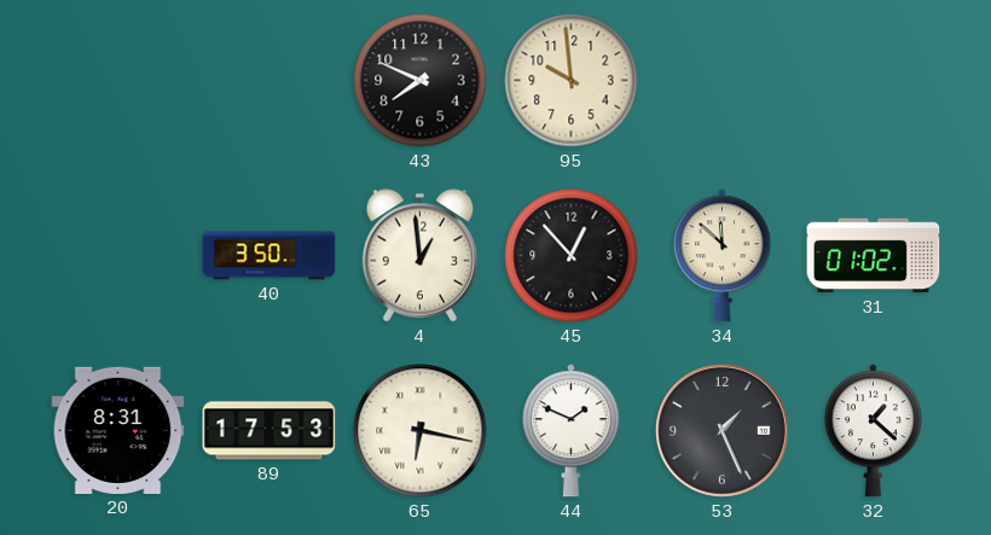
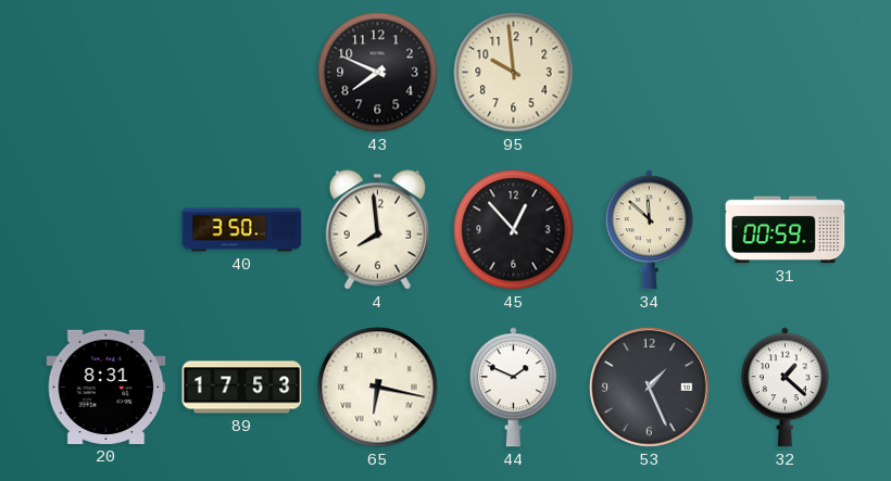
4: 12:59 -> 7:59 (378, 230)
31: 01:02 -> 00:59 (786, 230)
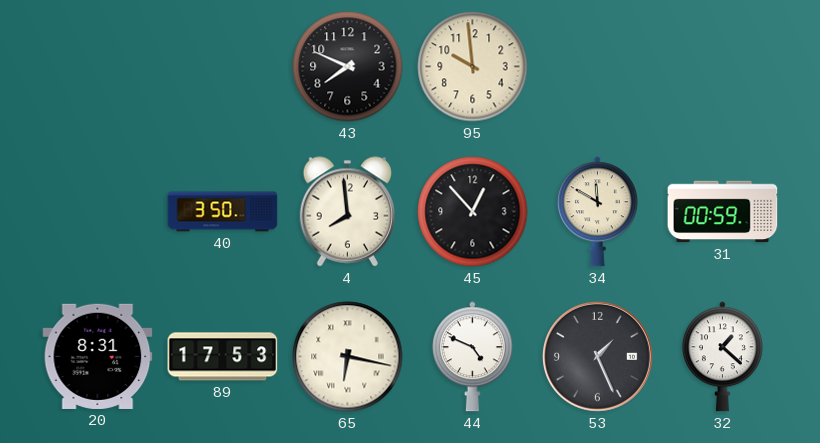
34: 11:52 -> 11:50 (597, 212)
44: 1:49 -> 4:49 (472, 357)
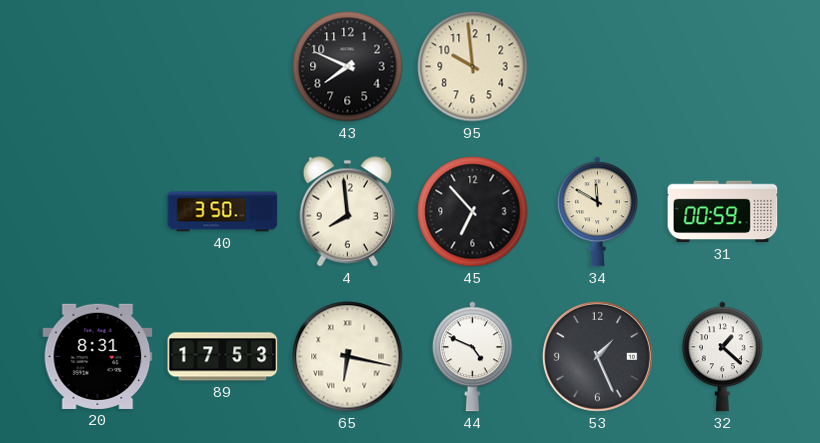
45: 12:53 -> 6:53 (473, 212)
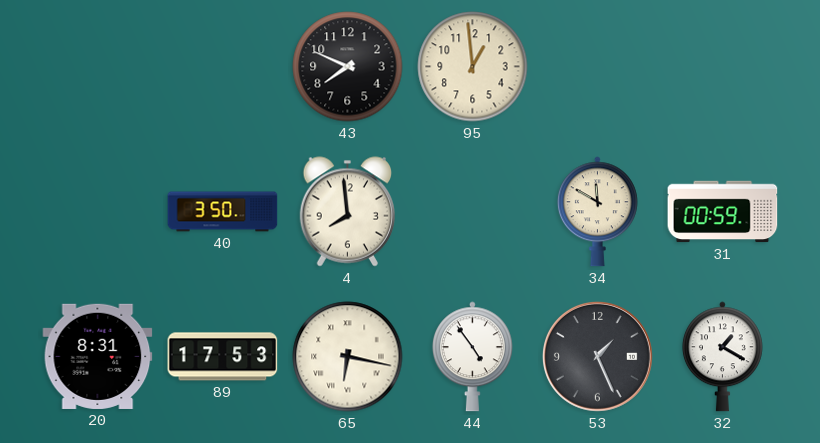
95: 9:59 -> 12:59 (473, 67)
45: 6:53 -> none (473, 212)
44: 4:49 -> 4:54 (472, 357)
32: 1:22 -> 1:20 (722, 357)
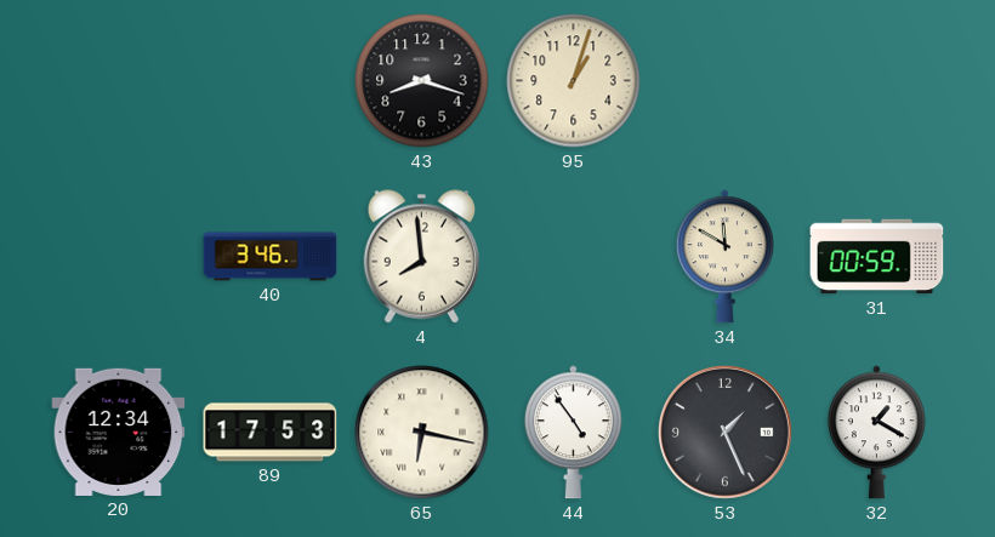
43: 7:49 -> 8:18 (422, 81)
95: 12:59 -> 1:03 (574, 81)
40: 3:50 -> 3:46 (271, 257)
20: 8:31 -> 12:34 (119, 432)
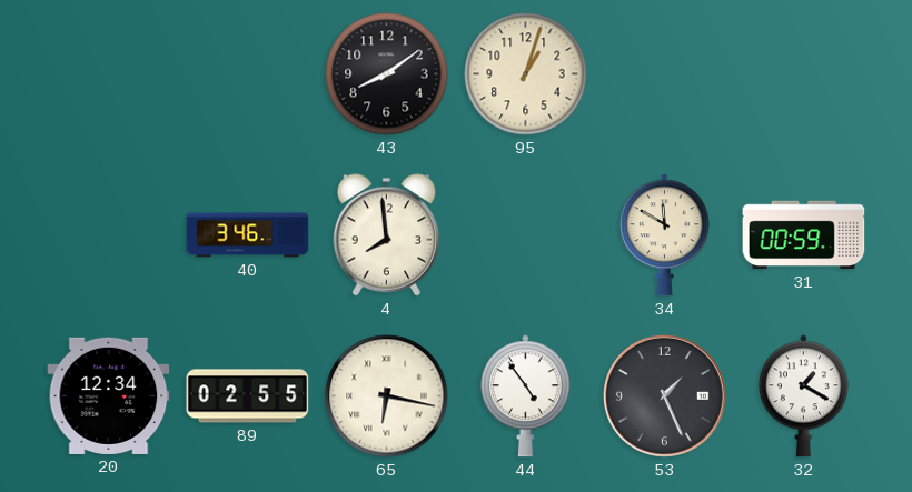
43: 8:18 -> 8:09 (387, 74)
89: 17:53 -> 02:55 (248, 396)
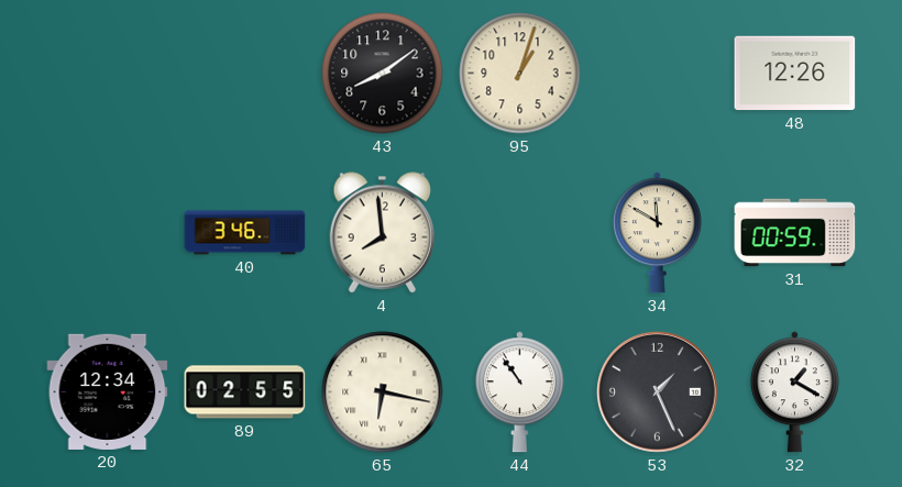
48: none -> 12:26 (795, 74)
44: 4:54 -> 10:54 (519, 392)
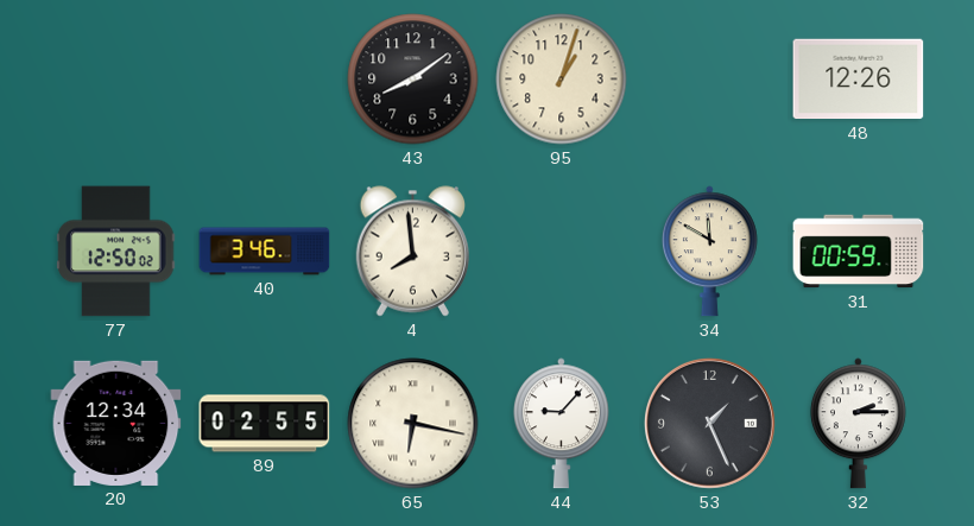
77: none -> 12:50 (116, 252)
44: 10:54 -> 9:07 (561, 424)
32: 1:20 -> 2:15 (858, 424)
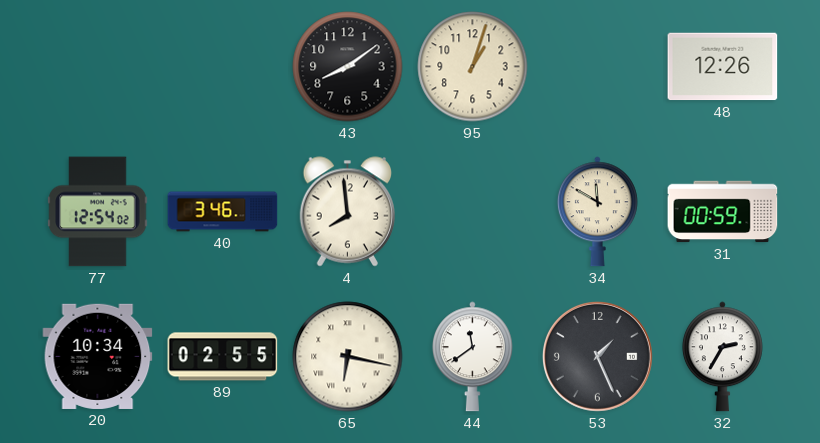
77: 12:50 -> 12:54 (98, 212)
20: 12:34 -> 10:34 (98, 356)
44: 9:07 -> 11:39 (472, 357)
32: 2:15 -> 2:35 (722, 357)
